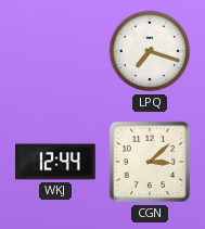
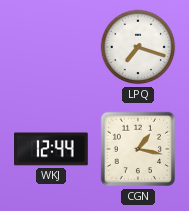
CGN: 3:08 -> 1:17 (138, 149)
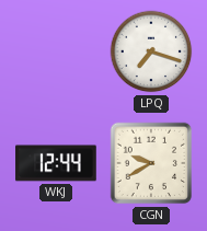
CGN: 1:17 -> 9:40 (151, 163)
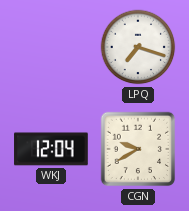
WKJ: 12:44 -> 12:04 (51, 149)
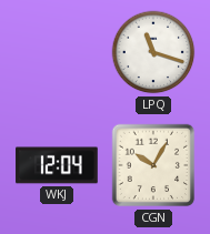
LPQ: 7:18 -> 11:18 (153, 52)
CGN: 9:40 -> 10:05 (153, 165)
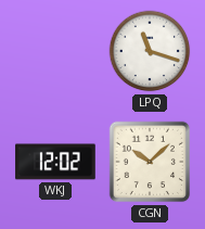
WKJ: 12:04 -> 12:02 (55, 162)
CGN: 10:05 -> 10:08 (150, 162)
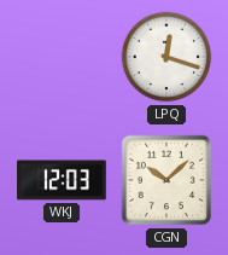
LPQ: 11:18 -> 12:18 (166, 57)
WKJ: 12:02 -> 12:03 (62, 180)
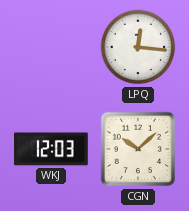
LPQ: 12:18 -> 12:16 (138, 47)
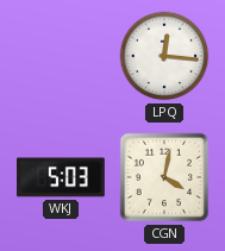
WKJ: 12:03 -> 5:03 (61, 177)
CGN: 10:08 -> 4:02 (164, 177)
